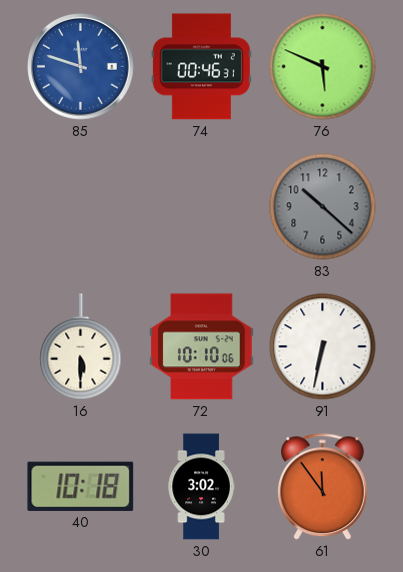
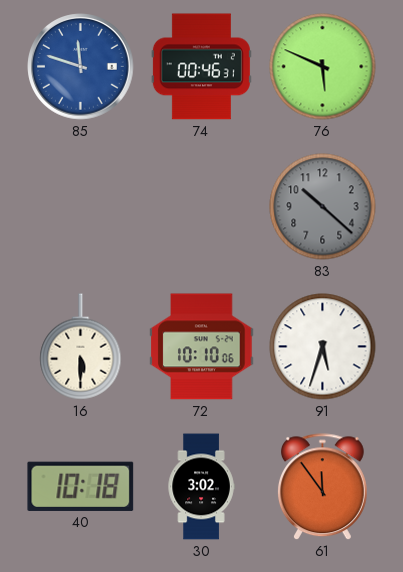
91: 6:32 -> 5:33 (323, 347)
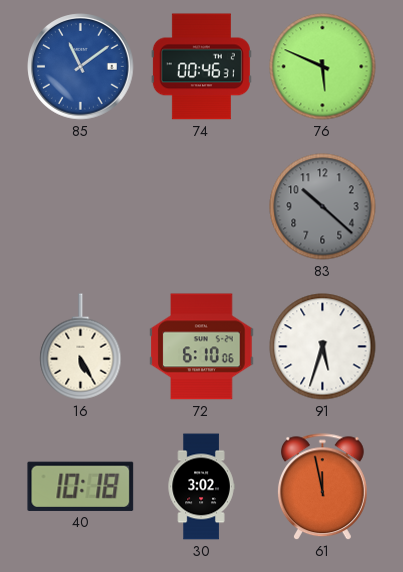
85: 11:48 -> 11:09 (81, 67)
16: 5:30 -> 5:25 (81, 347)
72: 10:10 -> 6:10 (202, 347)
61: 11:54 -> 11:58 (322, 487)
